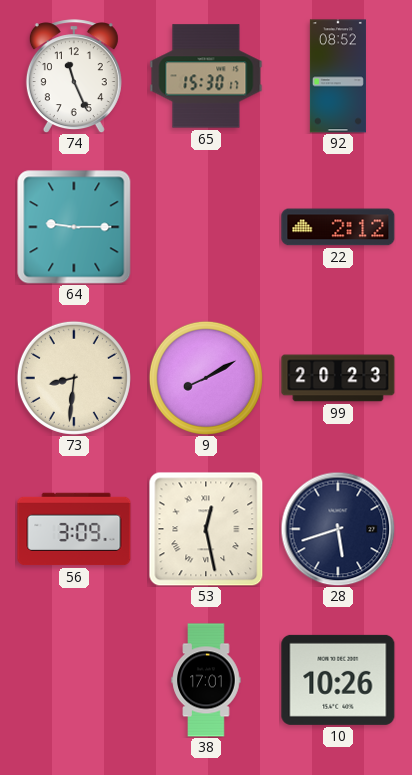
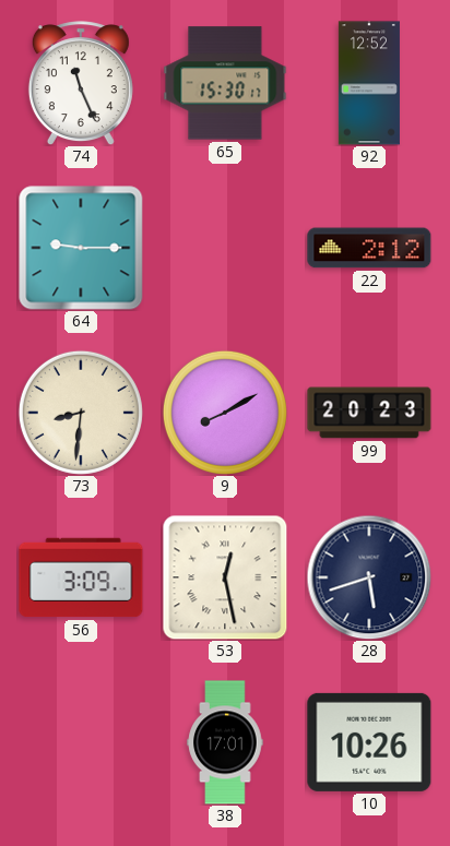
92: 08:52 -> 12:52 (369, 83)
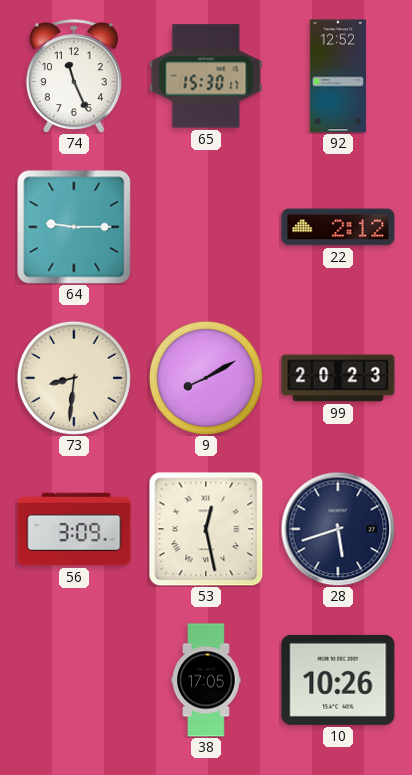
38: 17:01 -> 17:05 (206, 680)
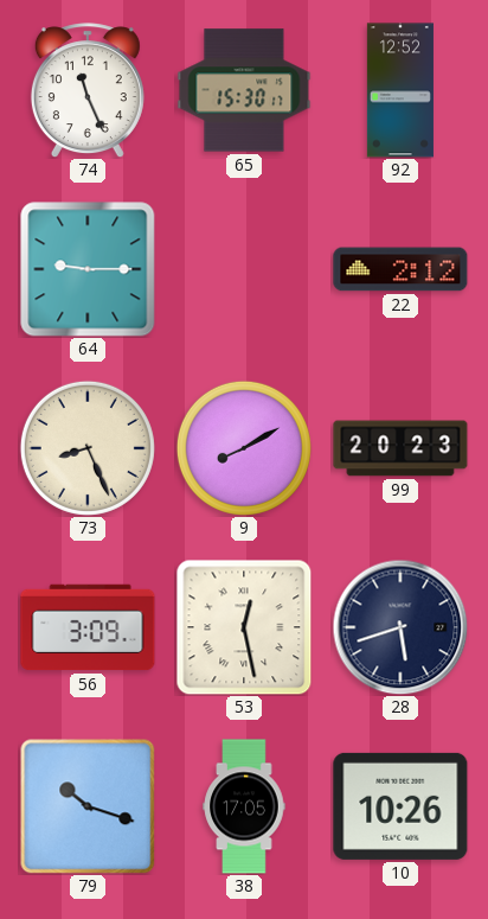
73: 8:31 -> 8:26 (88, 448)
79: none -> 10:18 (88, 806)
